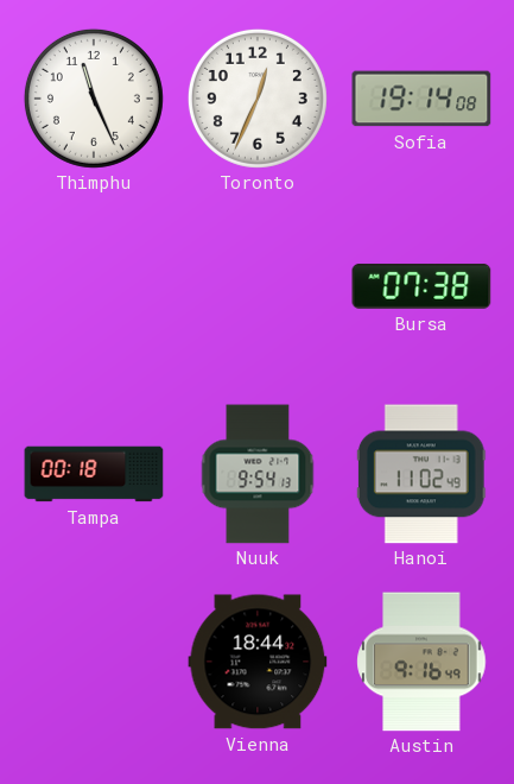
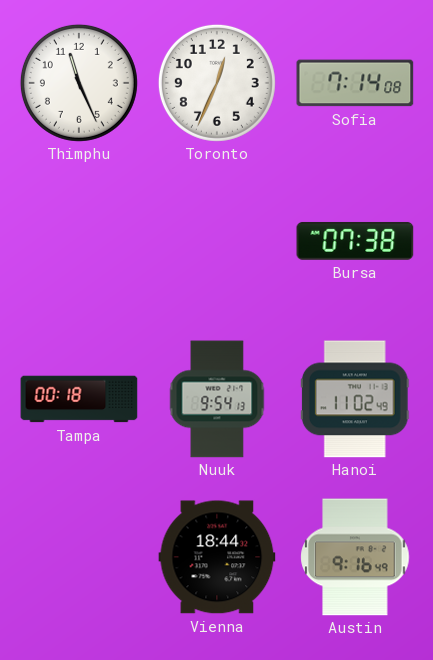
Sofia: 19:14 -> 7:14 (355, 83)
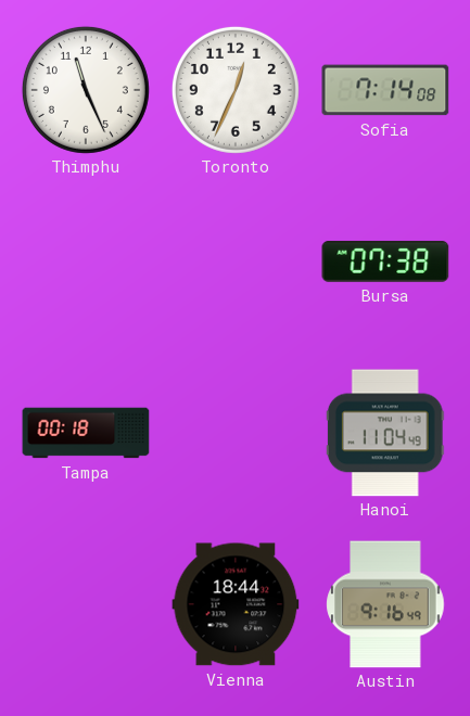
Nuuk: 9:54 -> none (217, 399)
Hanoi: 11:02 -> 11:04 (385, 433)
